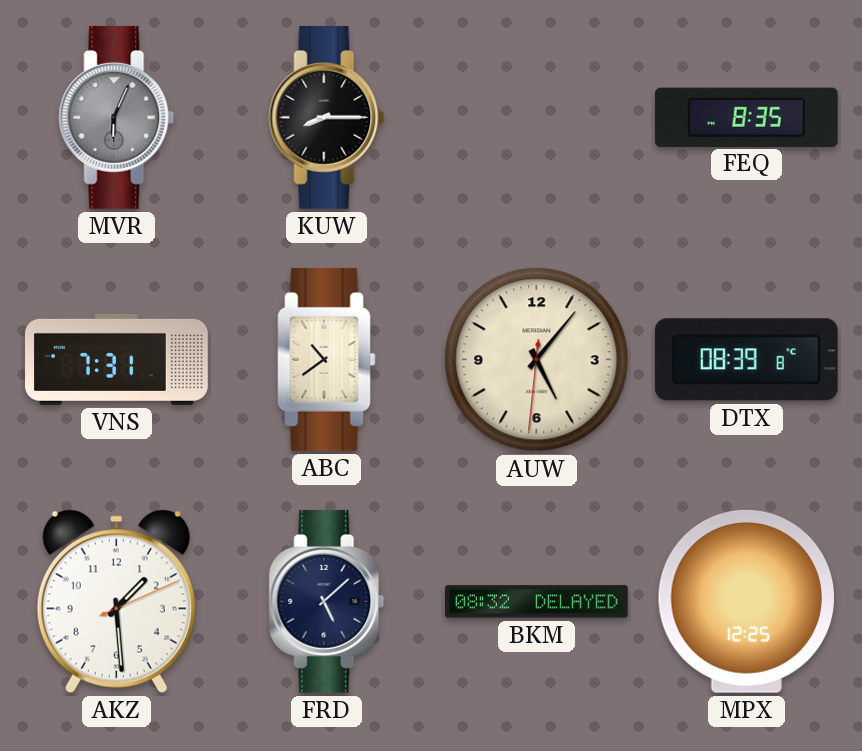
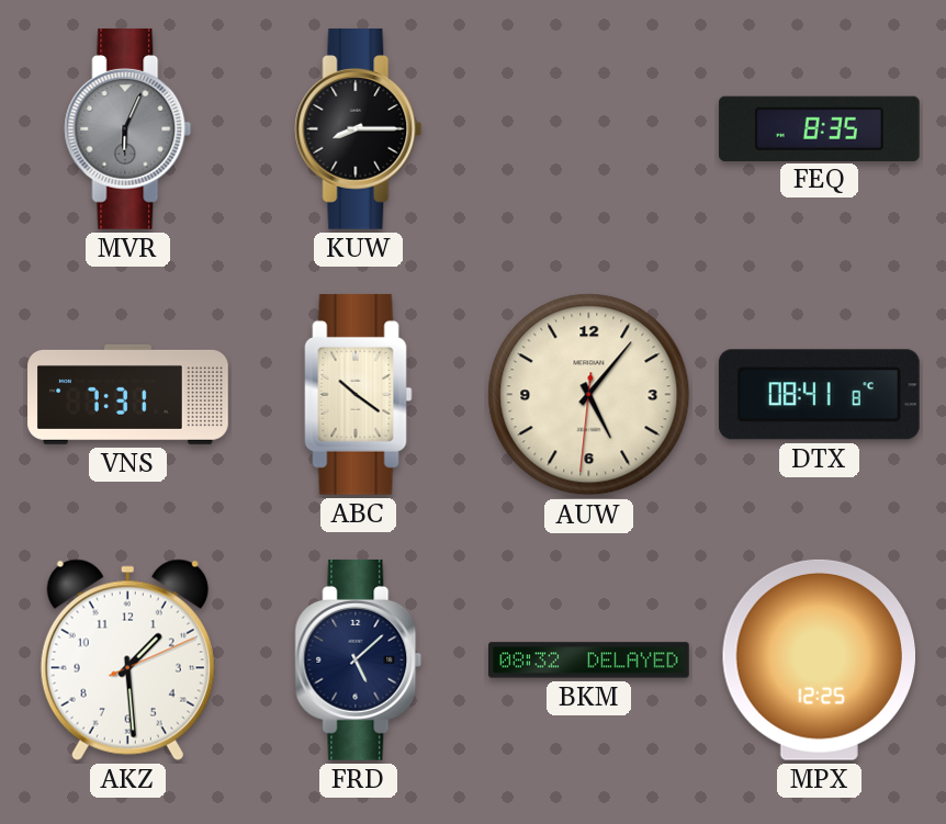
ABC: 10:39 -> 10:21 (359, 394)
DTX: 08:39 -> 08:41 (819, 395)
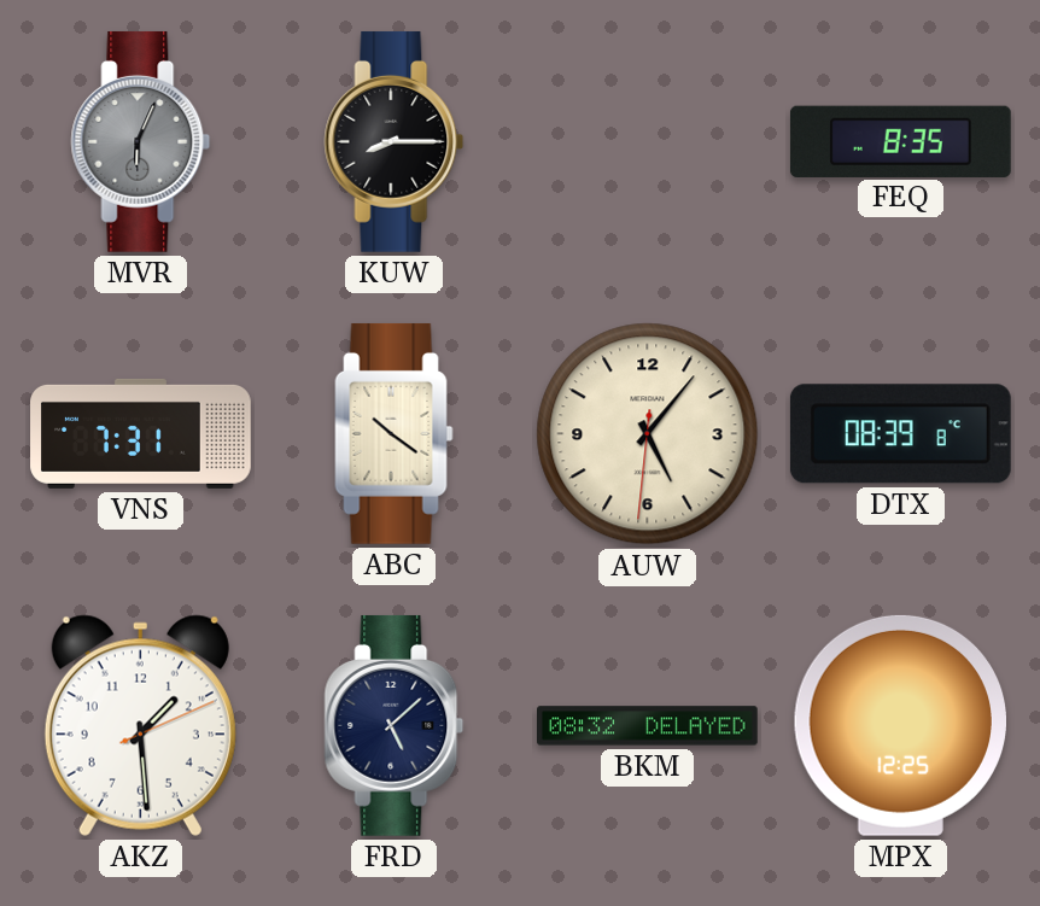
DTX: 08:41 -> 08:39 (900, 434)
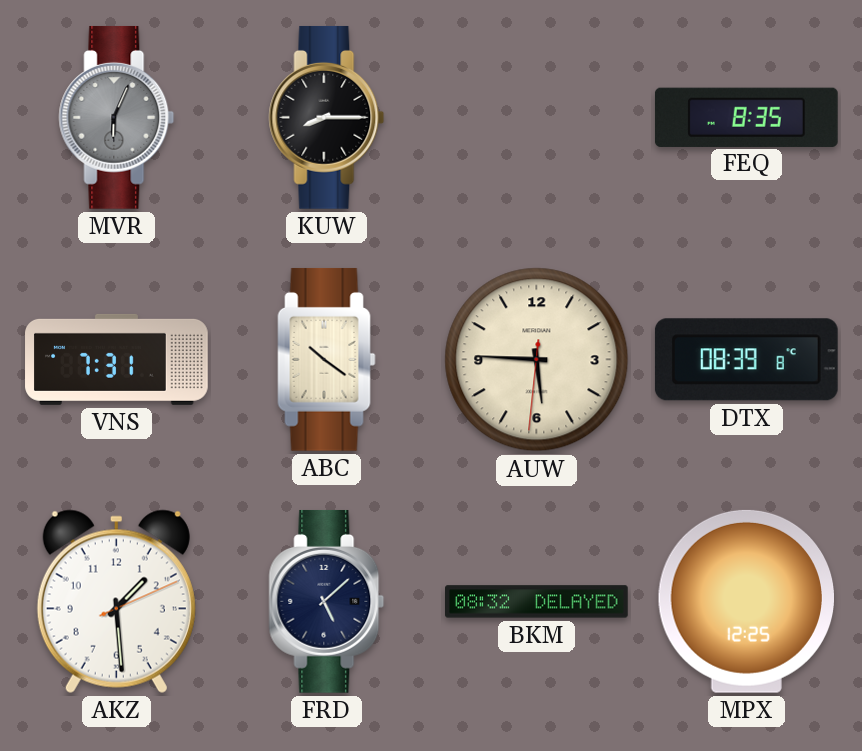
AUW: 5:06 -> 5:45 (537, 360)
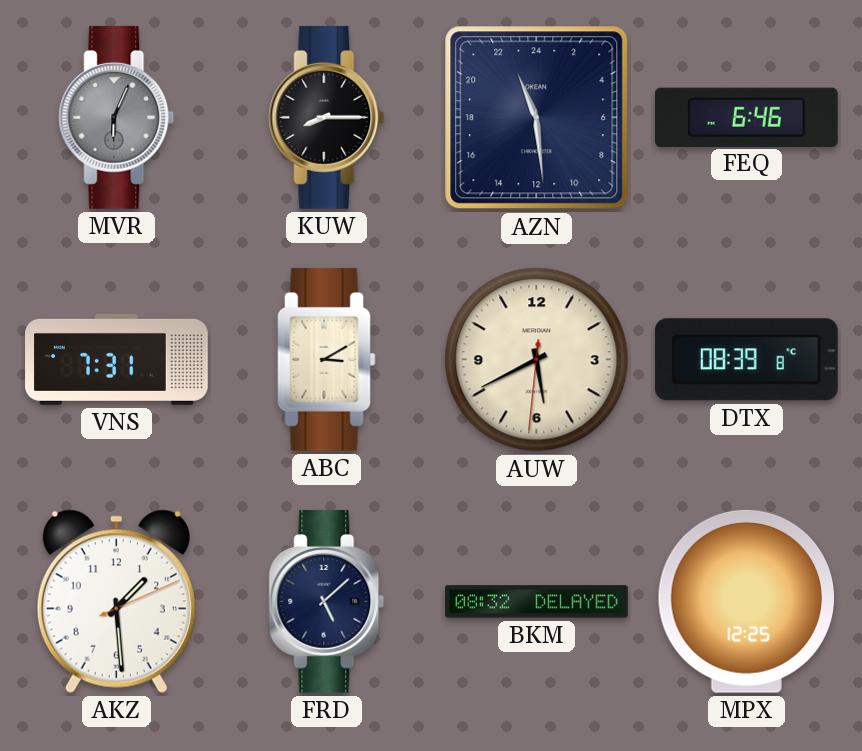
AZN: none -> 22:29 (537, 118)
FEQ: 8:35 -> 6:46 (746, 117)
ABC: 10:21 -> 3:10 (327, 359)
AUW: 5:45 -> 5:40 (537, 360)
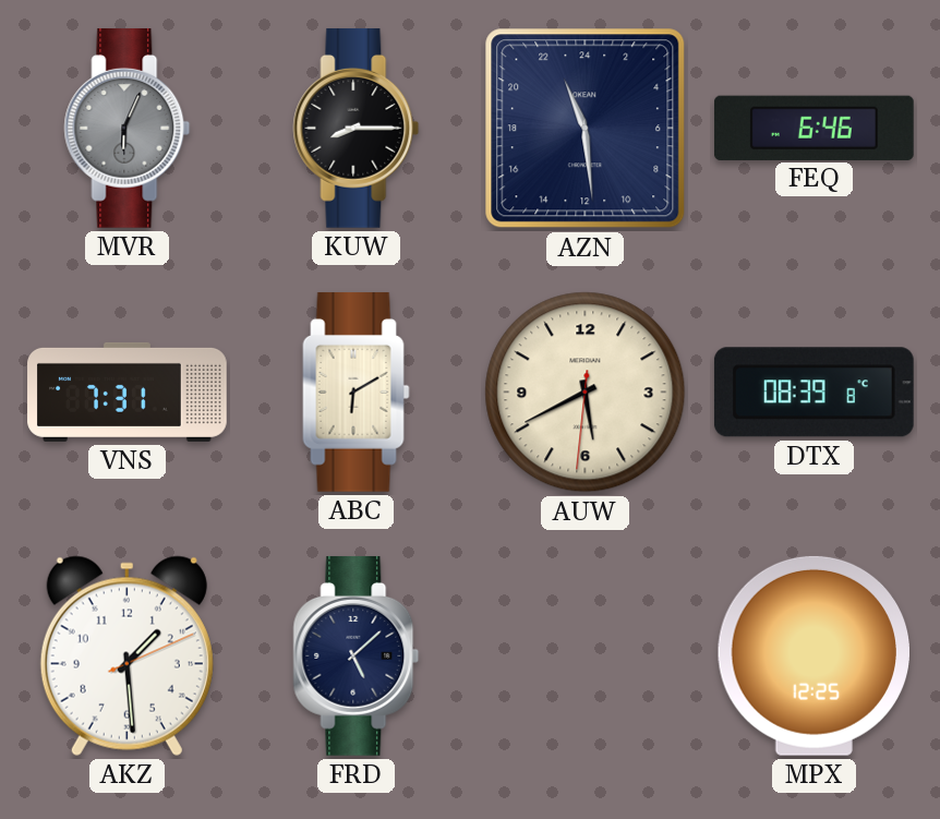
ABC: 3:10 -> 6:10 (357, 392)
BKM: 08:32 -> none (537, 602)
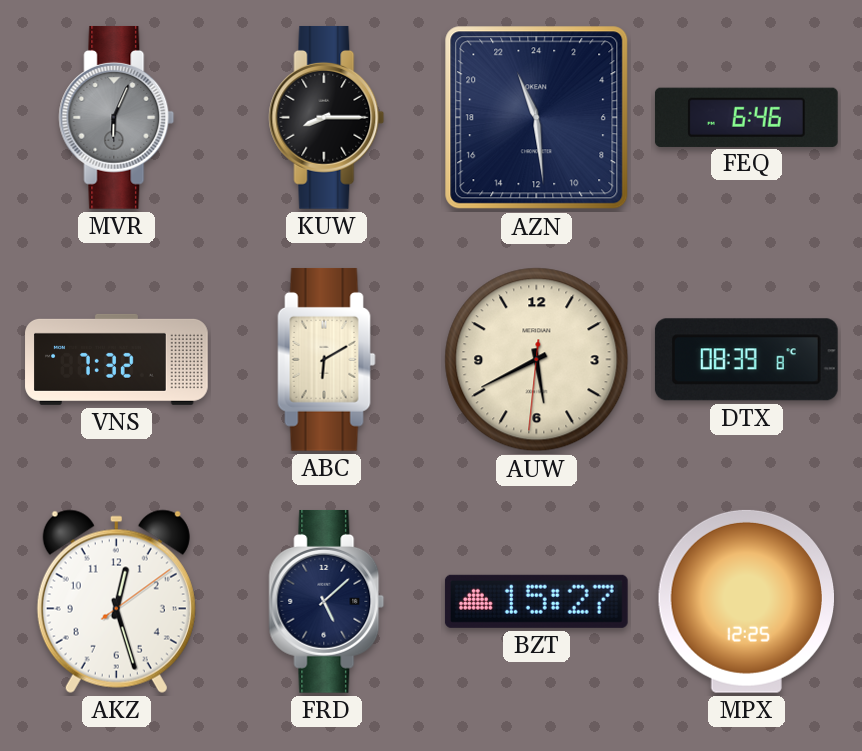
VNS: 7:31 -> 7:32 (117, 359)
AKZ: 1:29 -> 12:27 (116, 601)
BZT: none -> 15:27 (536, 601)
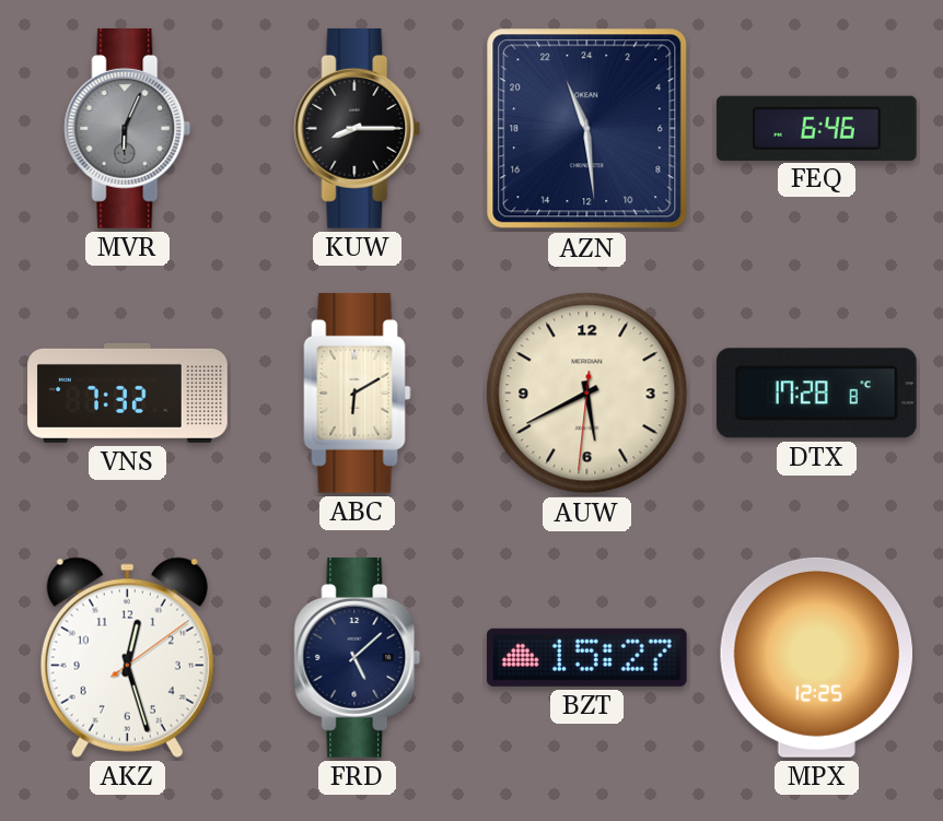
DTX: 08:39 -> 17:28 (816, 394)
